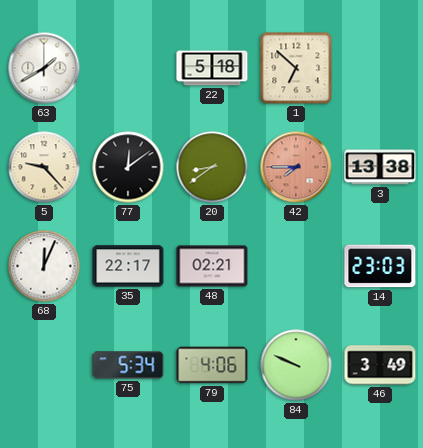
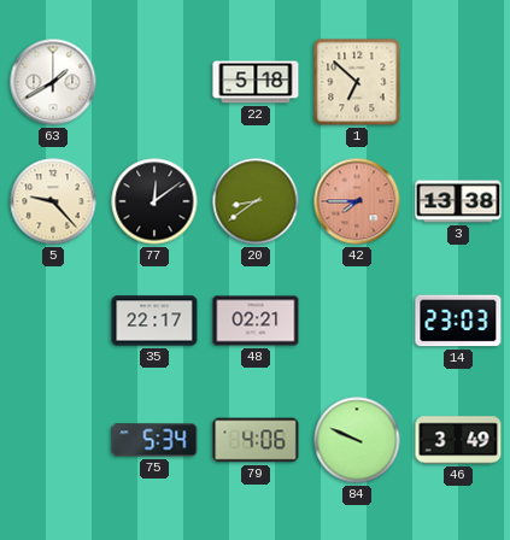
68: 12:04 -> none (44, 266)
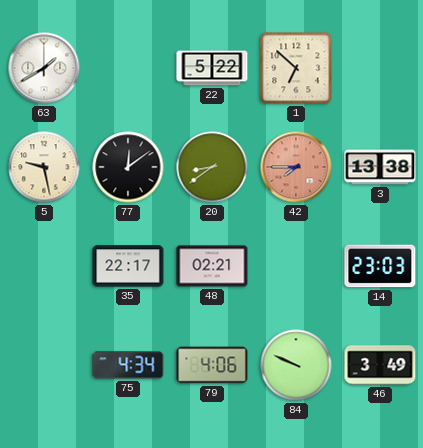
22: 5:18 -> 5:22 (212, 68)
5: 9:23 -> 9:28 (44, 167)
75: 5:34 -> 4:34 (128, 365)
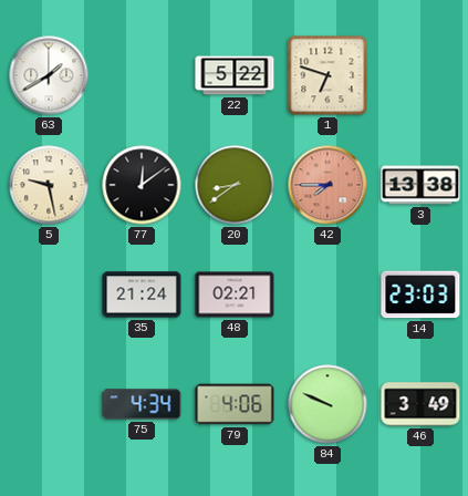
1: 6:52 -> 6:48 (327, 75)
35: 22:17 -> 21:24 (142, 294)
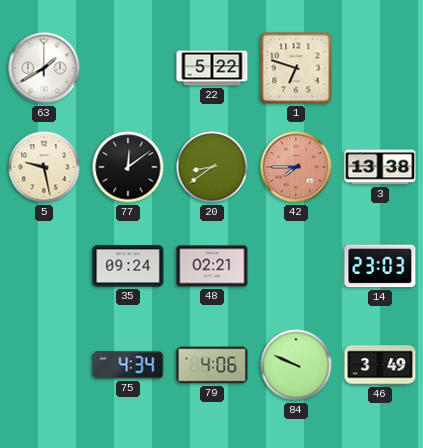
35: 21:24 -> 09:24 (128, 266)
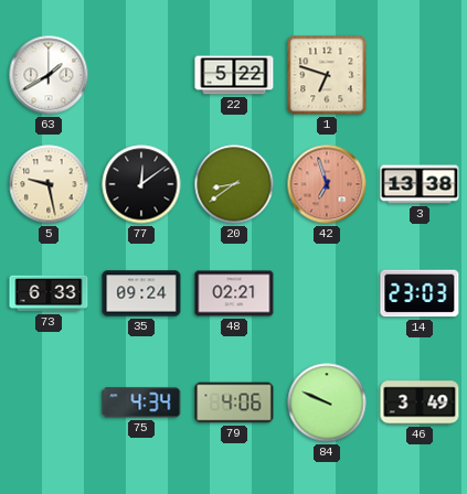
42: 7:45 -> 6:57 (327, 184)
73: none -> 6:33 (49, 293)
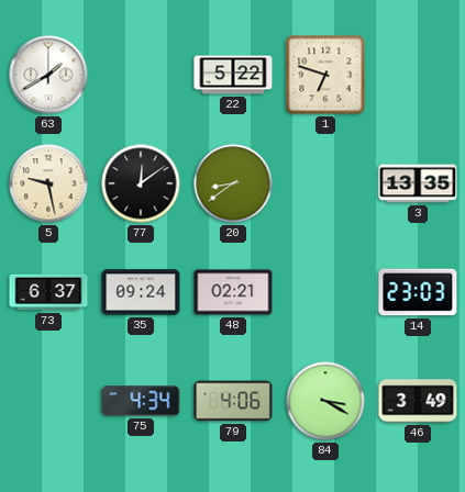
42: 6:57 -> none (327, 184)
3: 13:38 -> 13:35 (418, 183)
73: 6:33 -> 6:37 (48, 292)
84: 9:49 -> 3:20 (325, 401)
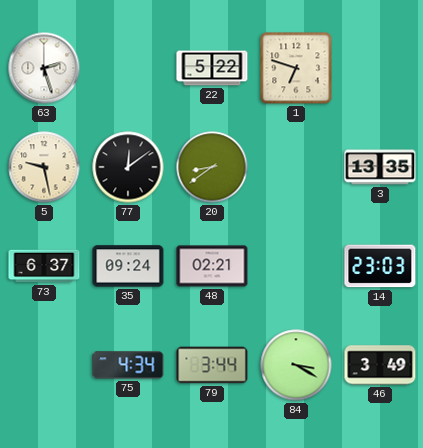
63: 1:40 -> 2:27 (44, 68)
79: 4:06 -> 3:44 (212, 365)
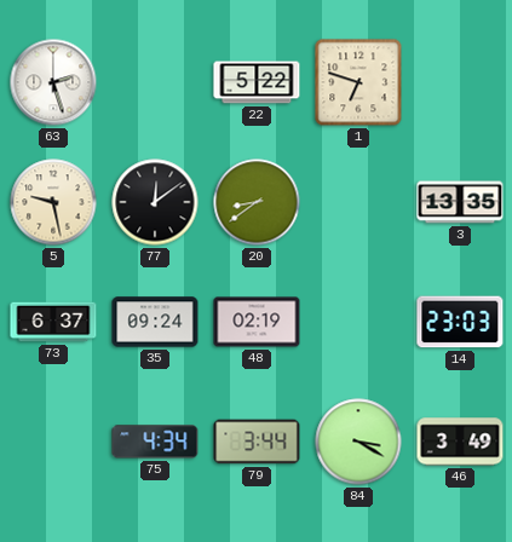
48: 02:21 -> 02:19 (257, 322)
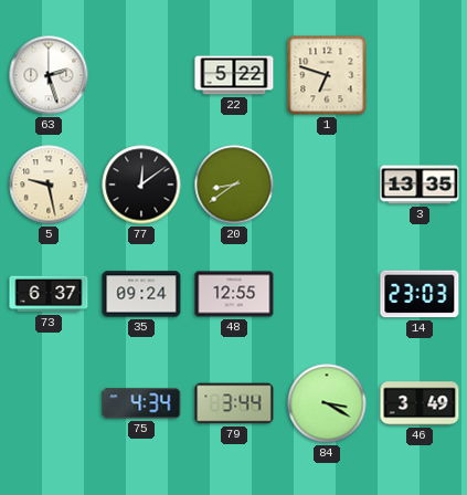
48: 02:19 -> 12:55 (234, 294)
